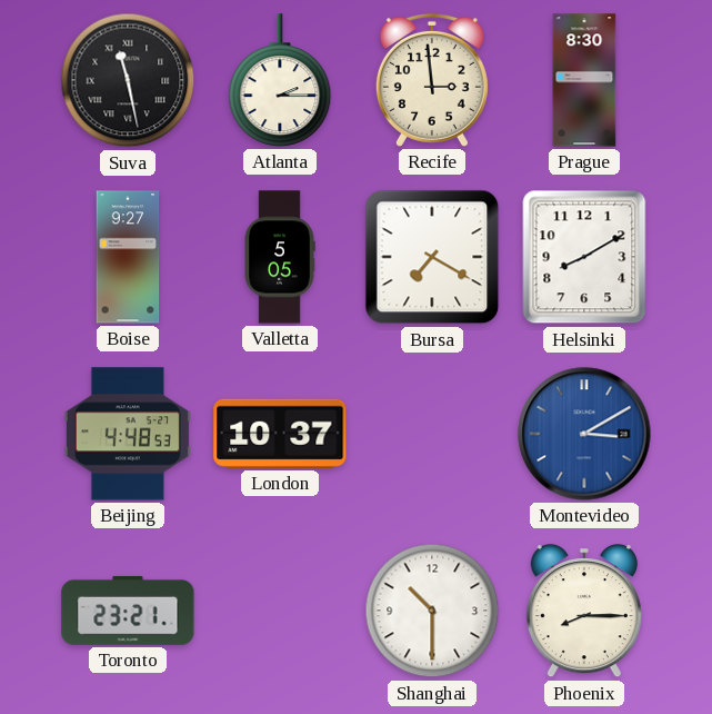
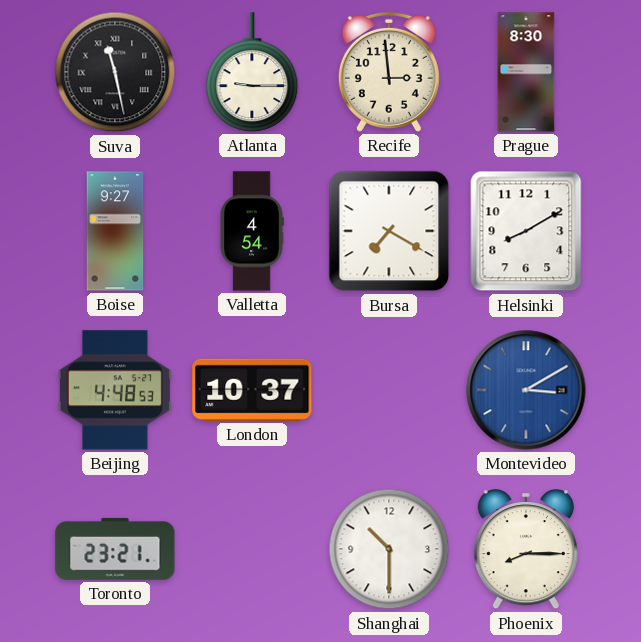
Atlanta: 2:15 -> 9:15 (252, 72)
Valletta: 5:05 -> 4:54 (252, 231)
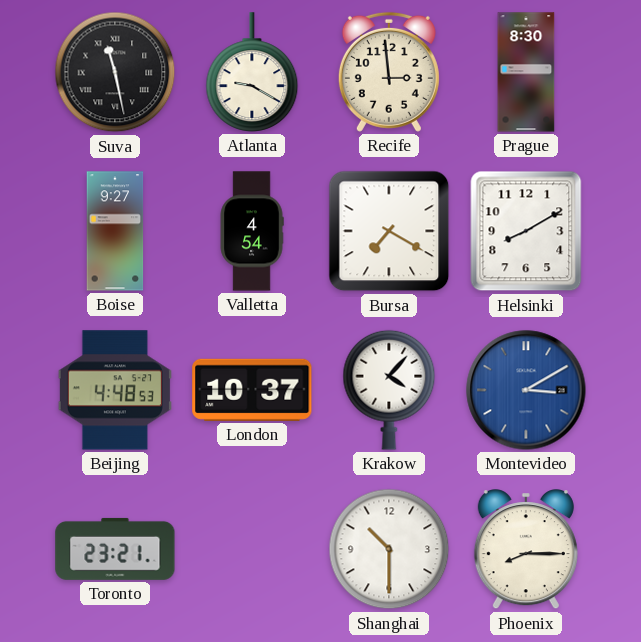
Atlanta: 9:15 -> 9:20 (252, 72)
Krakow: none -> 4:07 (389, 390)
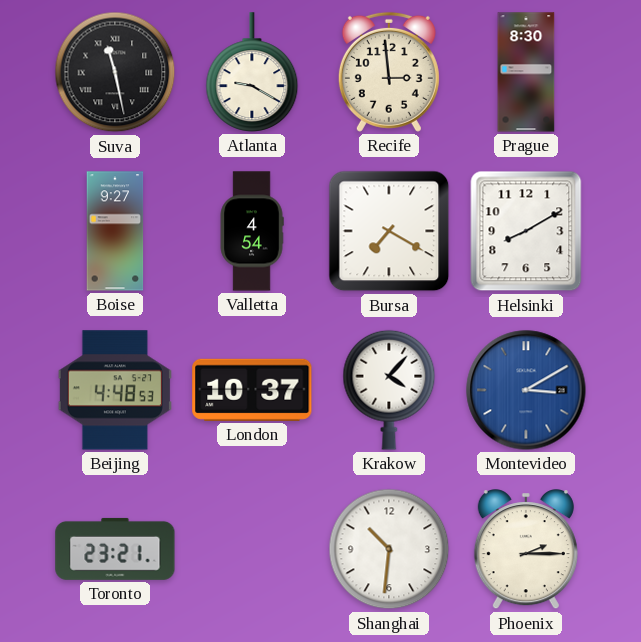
Shanghai: 10:30 -> 10:31 (389, 549)
Phoenix: 8:15 -> 2:15 (526, 550)
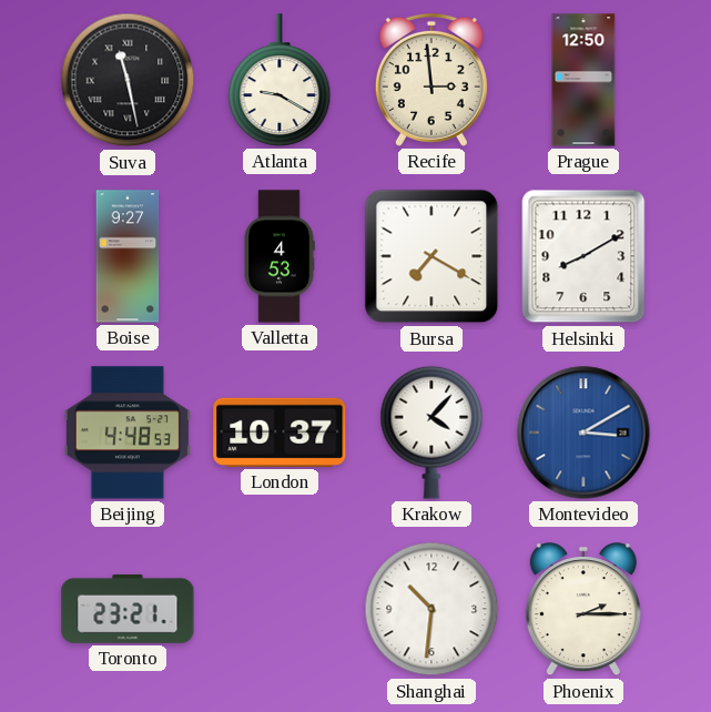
Prague: 8:30 -> 12:50 (583, 80)
Valletta: 4:54 -> 4:53 (280, 256)
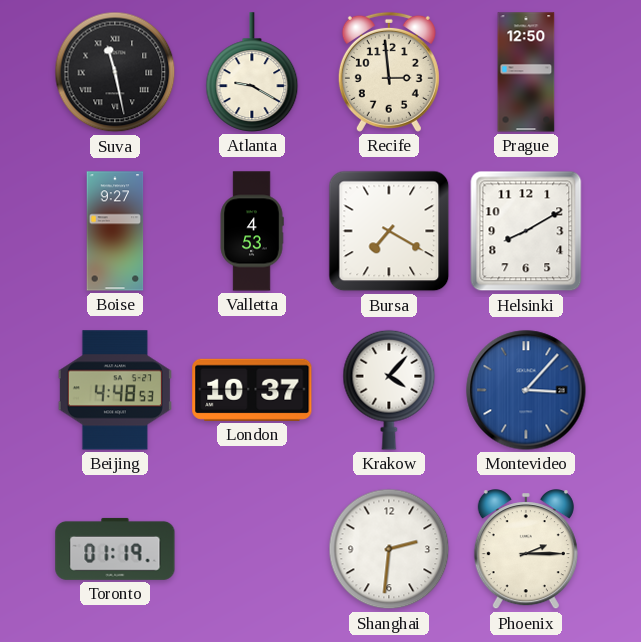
Montevideo: 3:10 -> 3:07 (526, 390)
Toronto: 23:21 -> 01:19 (115, 549)
Shanghai: 10:31 -> 2:31 (389, 549)
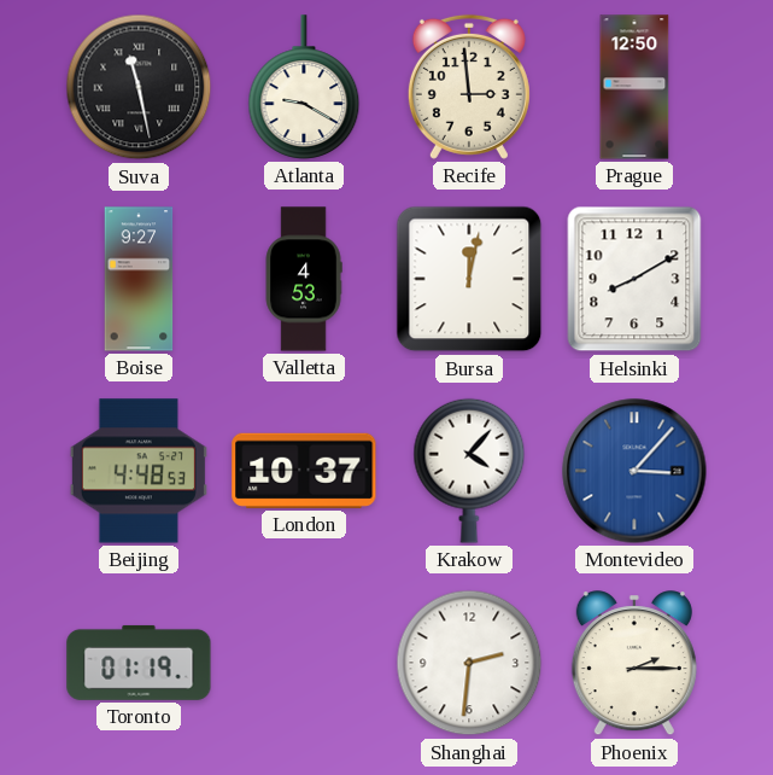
Bursa: 7:20 -> 12:02 (469, 279)
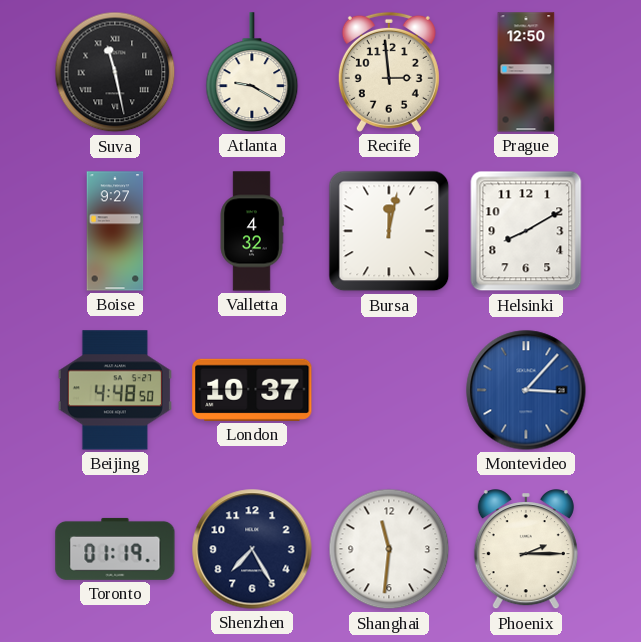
Valletta: 4:53 -> 4:32 (252, 231)
Beijing: 4:48:53 -> 4:48:50 (115, 390)
Krakow: 4:07 -> none (469, 471)
Shenzhen: none -> 7:25 (252, 549)
Shanghai: 2:31 -> 11:31 (389, 549)
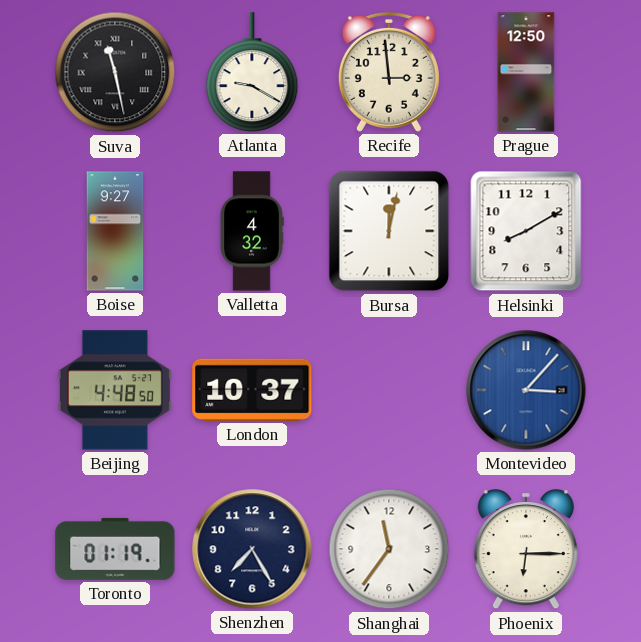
Shanghai: 11:31 -> 11:36 (389, 549)
Phoenix: 2:15 -> 6:15 (526, 550)
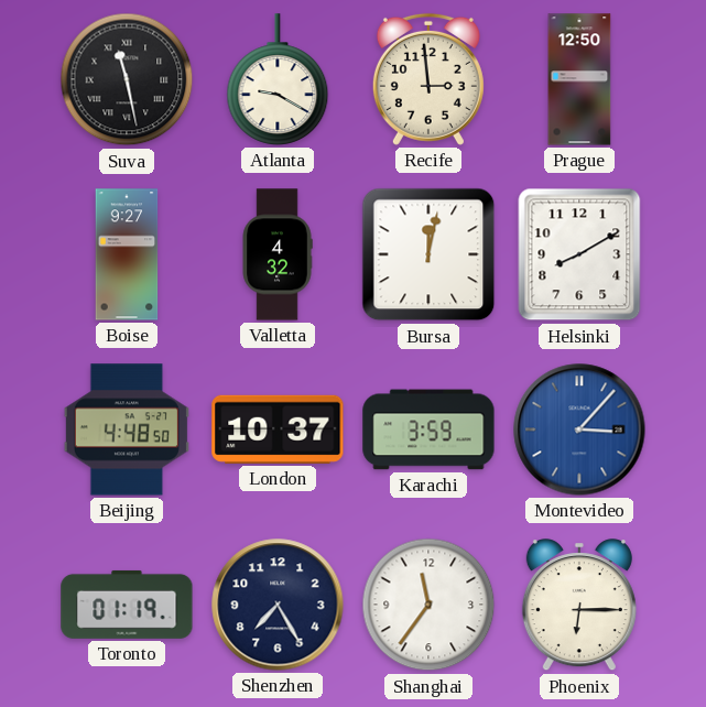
Karachi: none -> 3:59 (428, 429)
